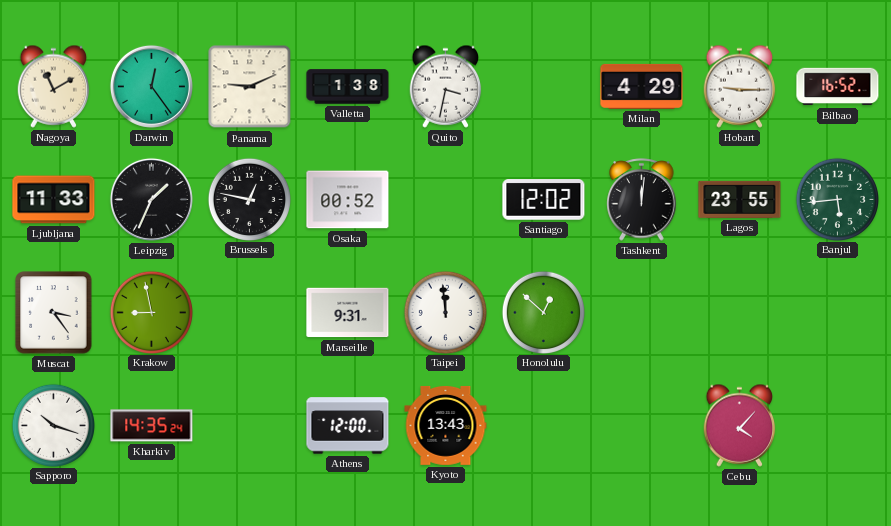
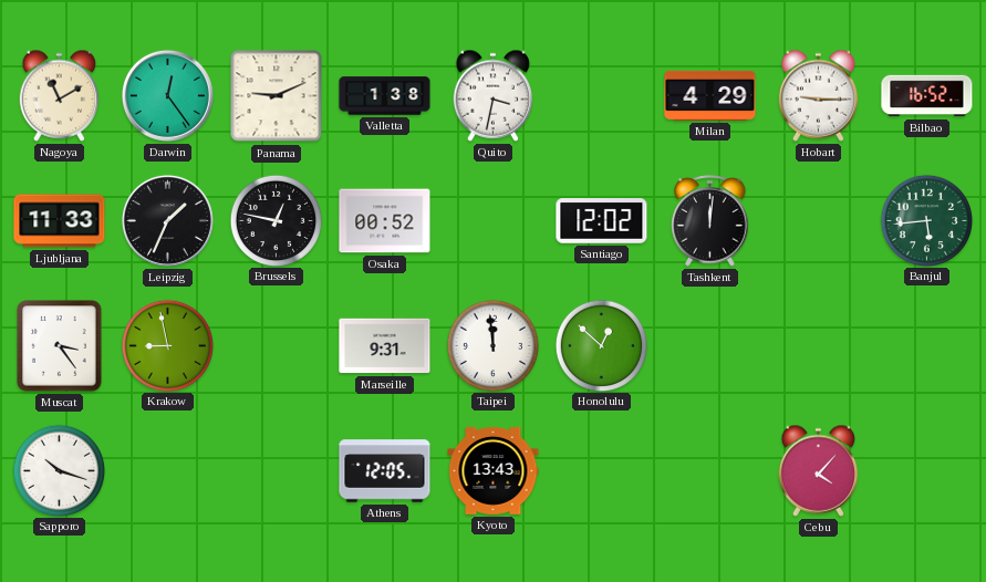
Lagos: 23:55 -> none (740, 199)
Kharkiv: 14:35 -> none (152, 426)
Athens: 12:00 -> 12:05 (385, 471)
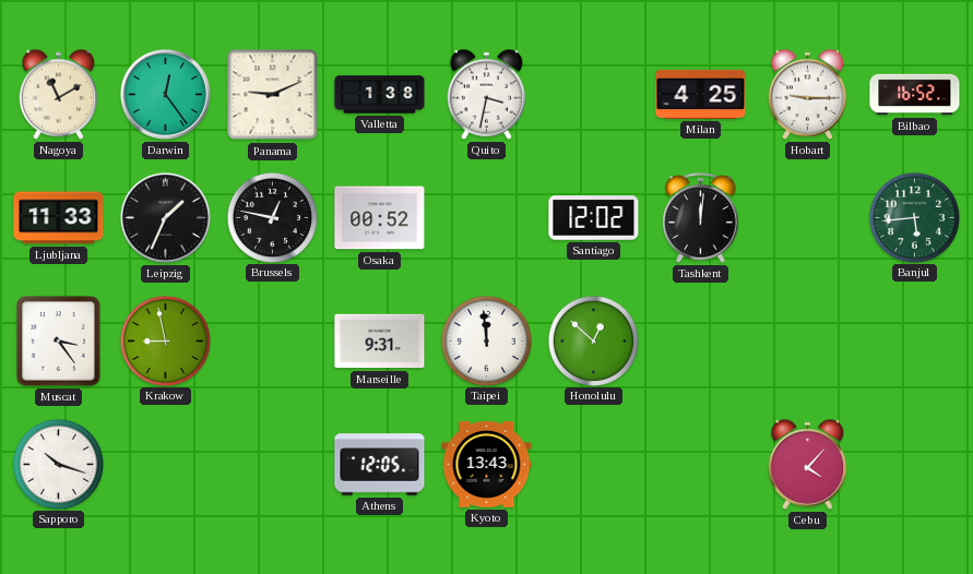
Milan: 4:29 -> 4:25 (701, 94)
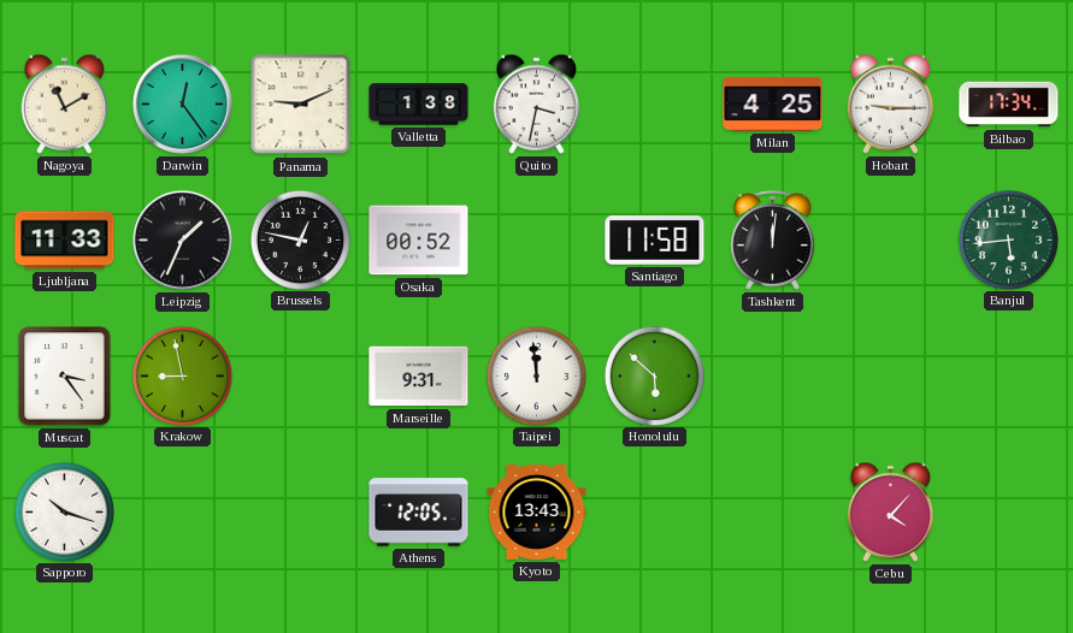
Bilbao: 16:52 -> 17:34 (1009, 105)
Santiago: 12:02 -> 11:58 (655, 241)
Honolulu: 12:52 -> 5:52 (654, 375)
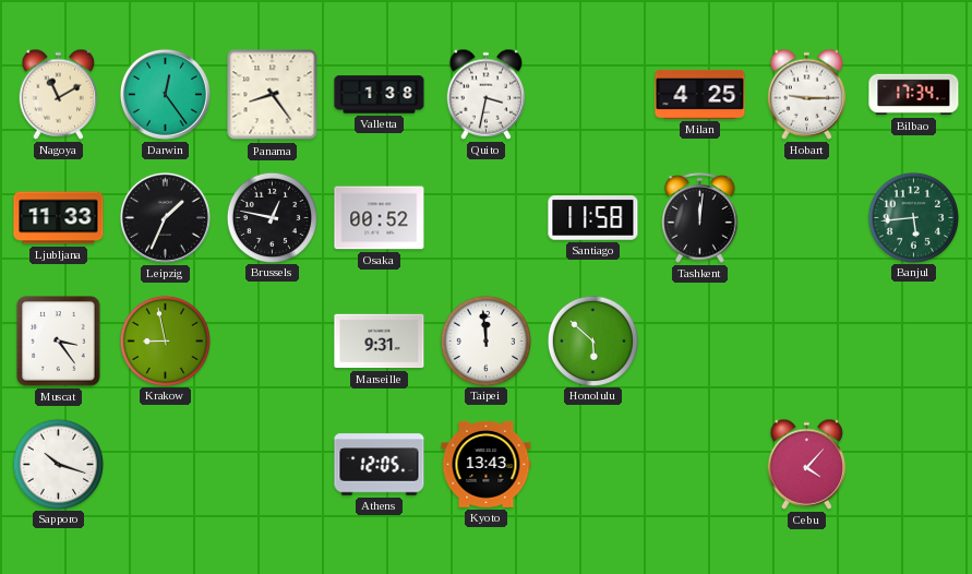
Panama: 9:11 -> 8:24 (273, 95)
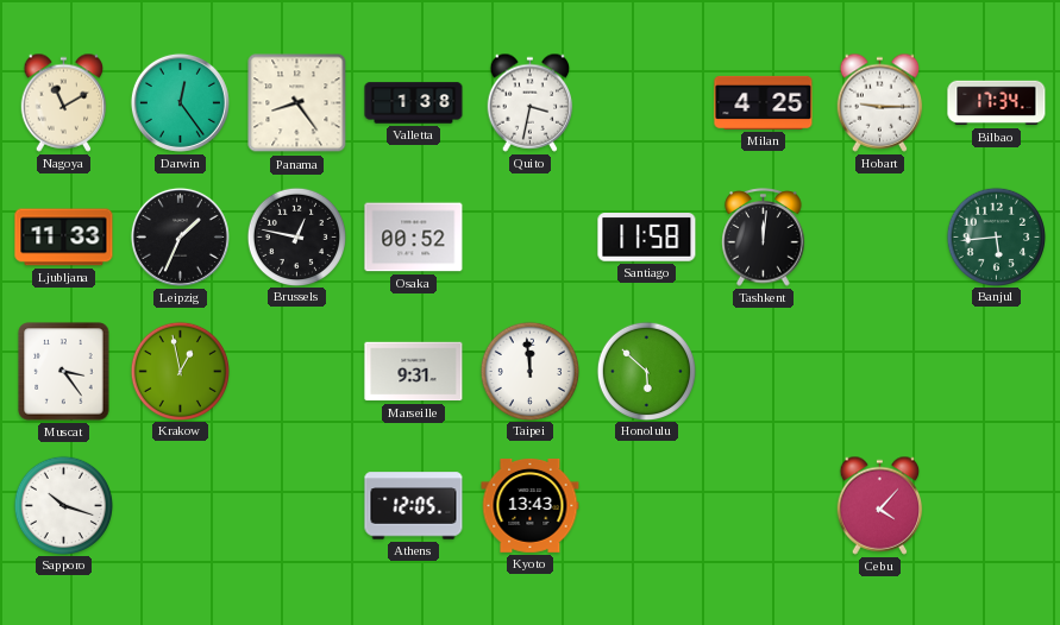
Krakow: 8:58 -> 12:58 (180, 371)
